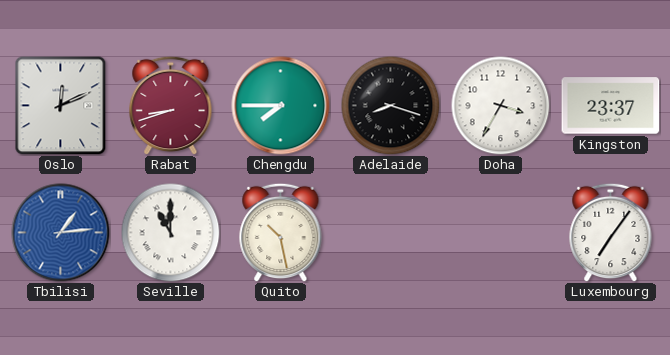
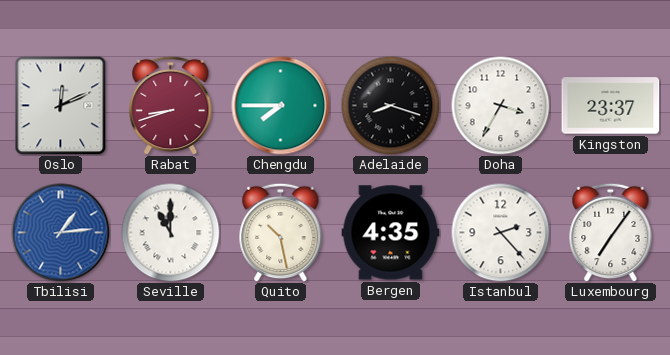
Bergen: none -> 4:35 (391, 233)
Istanbul: none -> 2:23 (501, 233)
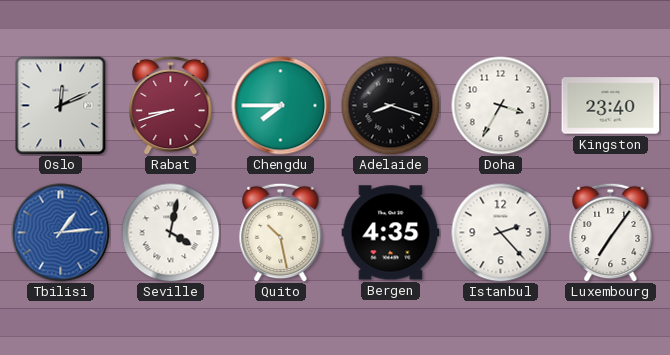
Kingston: 23:37 -> 23:40 (611, 106)
Seville: 11:00 -> 4:02 (171, 233)
